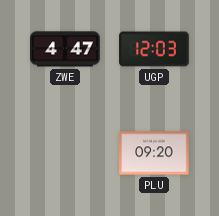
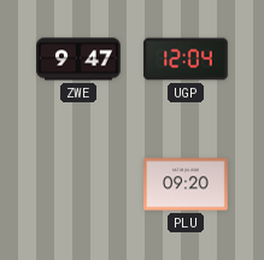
ZWE: 4:47 -> 9:47 (78, 59)
UGP: 12:03 -> 12:04 (186, 59)
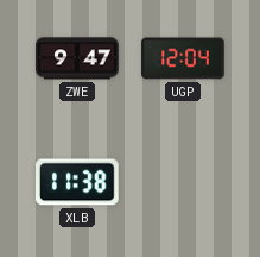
XLB: none -> 11:38 (78, 182)
PLU: 09:20 -> none (186, 184)
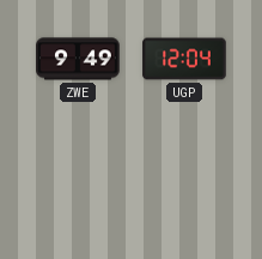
ZWE: 9:47 -> 9:49 (78, 59)
XLB: 11:38 -> none (78, 182)
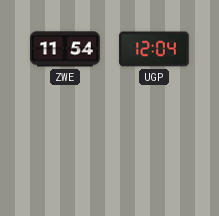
ZWE: 9:49 -> 11:54 (65, 49)
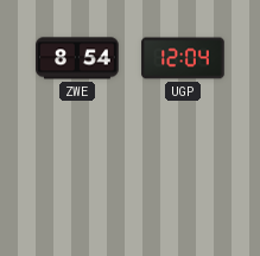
ZWE: 11:54 -> 8:54 (77, 58)
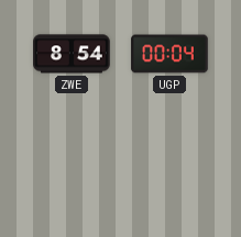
UGP: 12:04 -> 00:04 (169, 54)
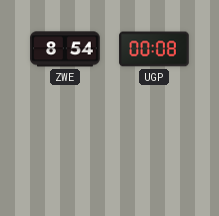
UGP: 00:04 -> 00:08 (154, 49)
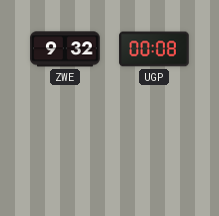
ZWE: 8:54 -> 9:32 (65, 49)
